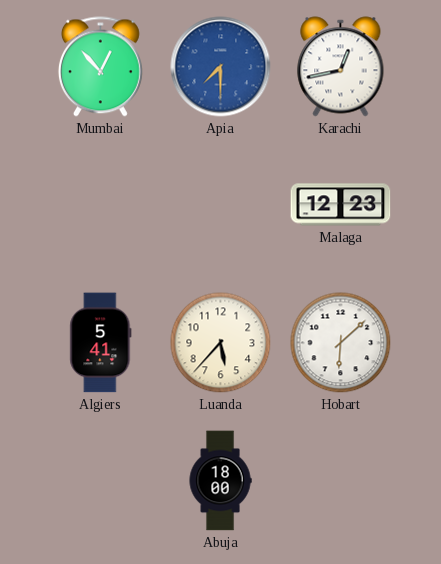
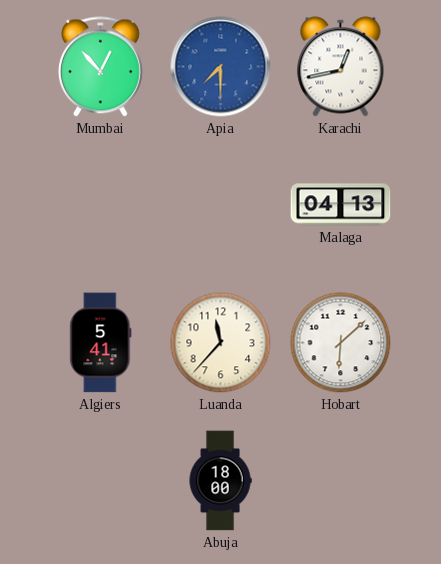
Malaga: 12:23 -> 04:13 (341, 205)
Luanda: 5:37 -> 11:37 (221, 343)
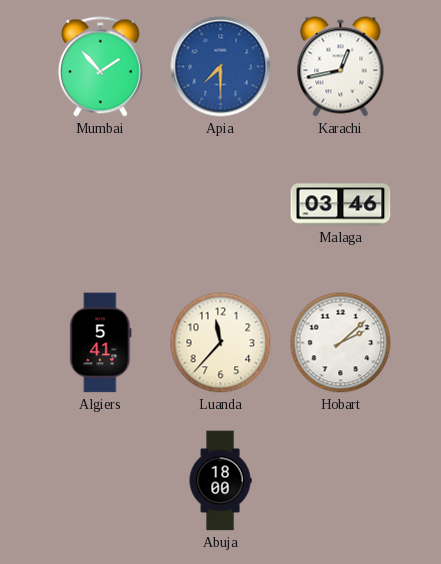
Mumbai: 12:53 -> 1:53 (100, 67)
Malaga: 04:13 -> 03:46 (341, 205)
Hobart: 6:08 -> 2:08 (341, 343)
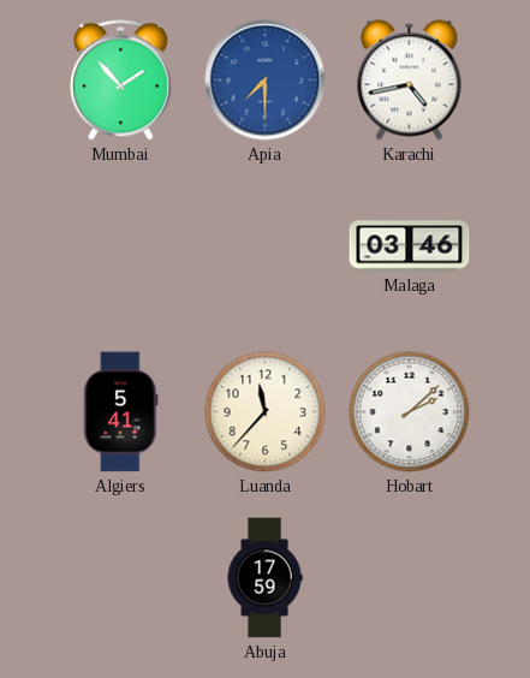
Karachi: 12:43 -> 4:43 (410, 81)
Abuja: 18:00 -> 17:59 (264, 578)
